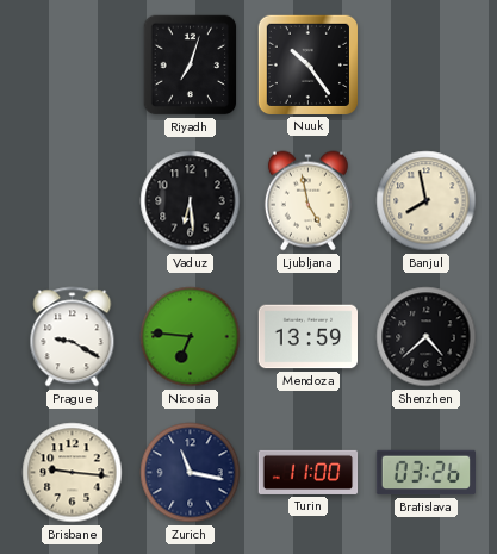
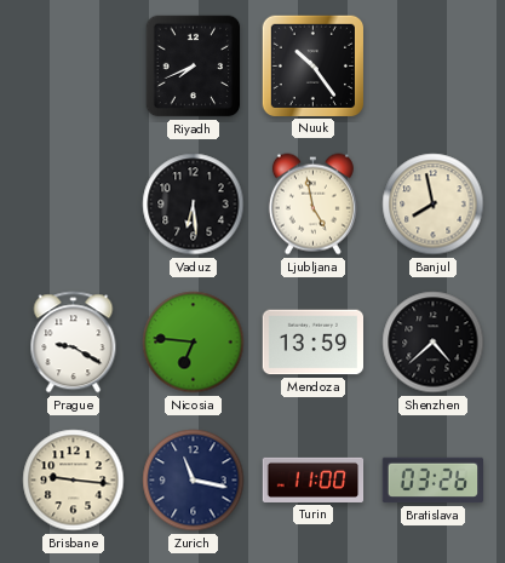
Riyadh: 7:03 -> 7:41 (194, 67)
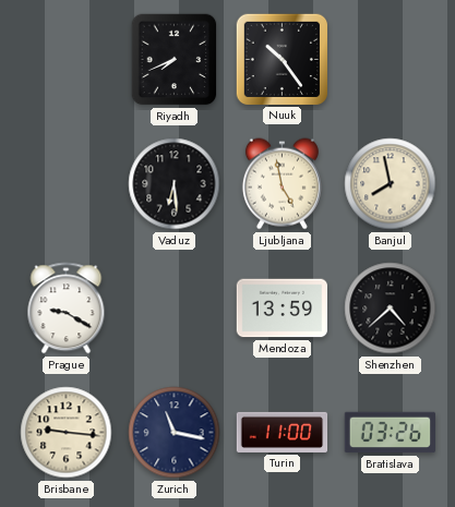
Nicosia: 6:46 -> none (194, 343)
